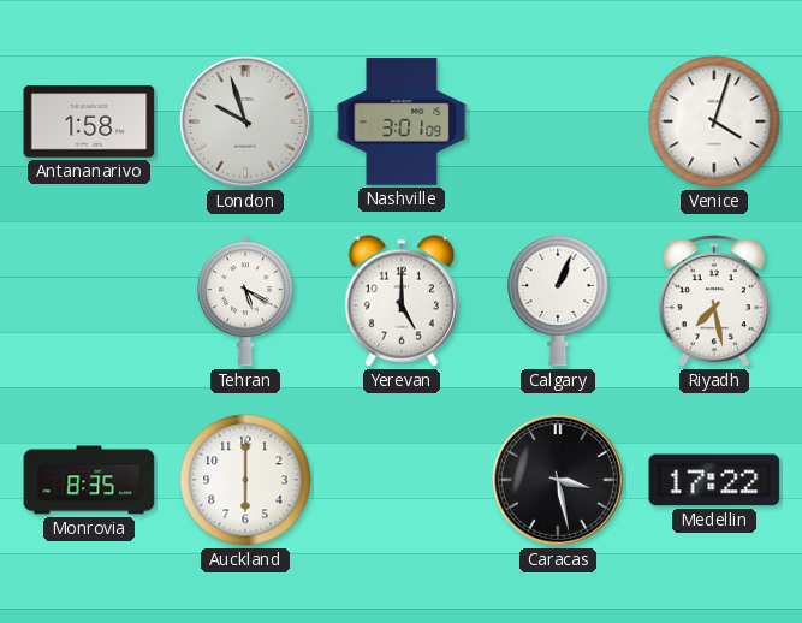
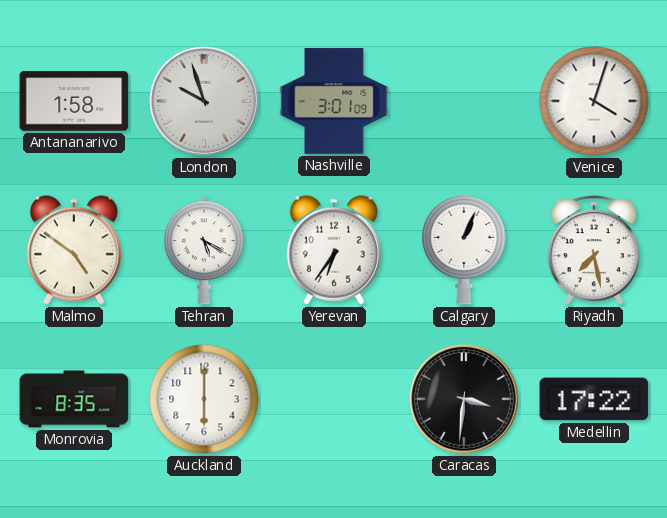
Malmo: none -> 4:51 (74, 250)
Yerevan: 5:00 -> 6:36 (334, 250)
Caracas: 3:28 -> 3:31 (464, 399)
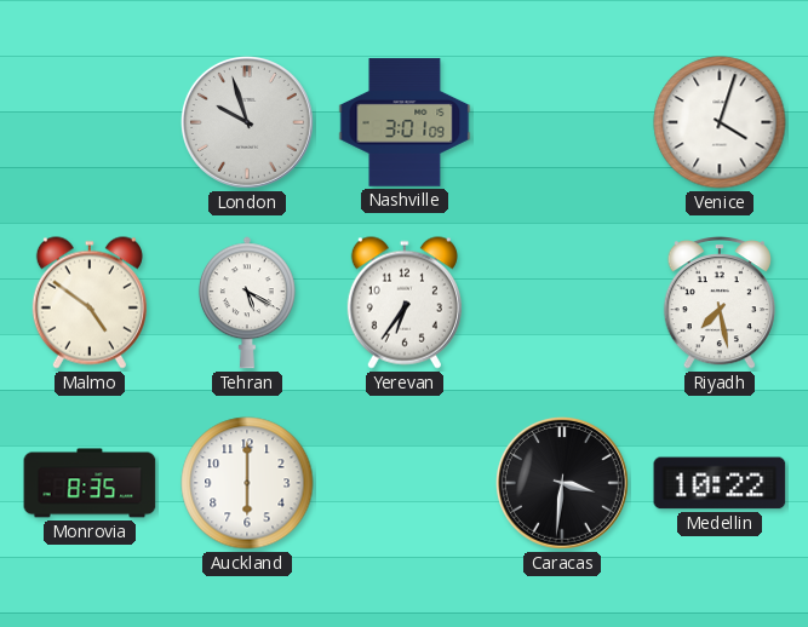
Antananarivo: 1:58 -> none (74, 101)
Calgary: 1:04 -> none (464, 250)
Medellin: 17:22 -> 10:22 (720, 483)
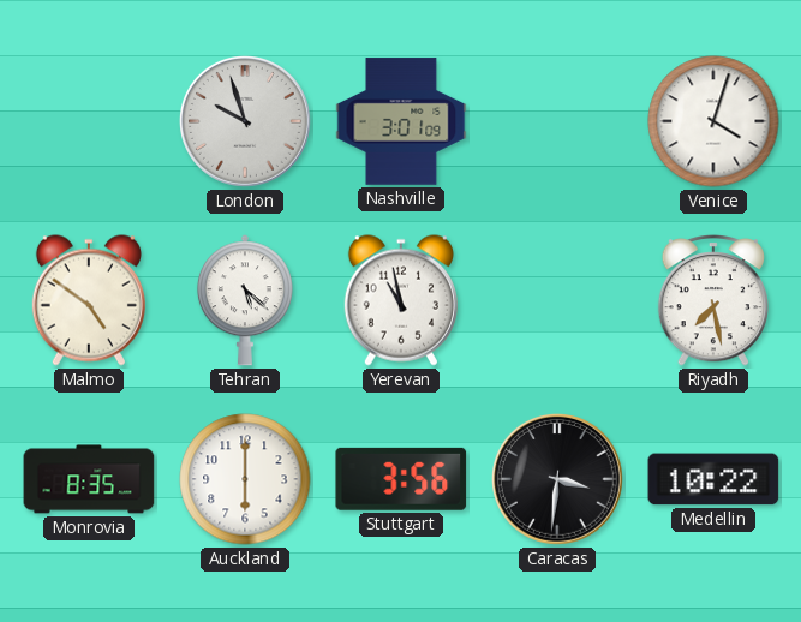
Tehran: 5:20 -> 5:22 (245, 300)
Yerevan: 6:36 -> 10:58 (401, 300)
Stuttgart: none -> 3:56 (401, 479)
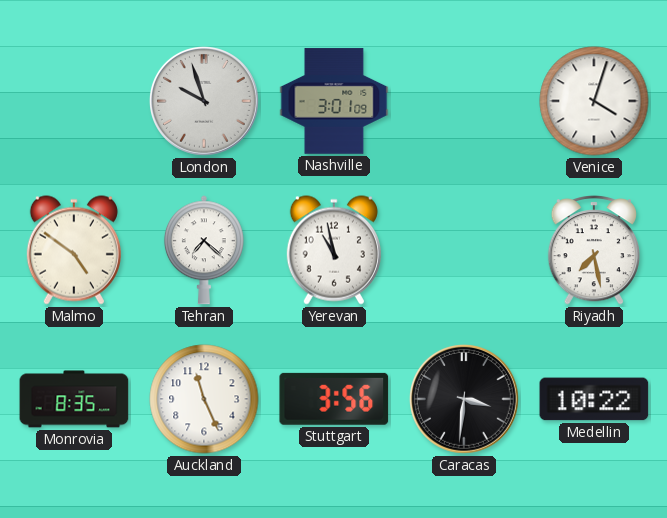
Tehran: 5:22 -> 7:22 (204, 250)
Auckland: 6:00 -> 11:26 (204, 399)
